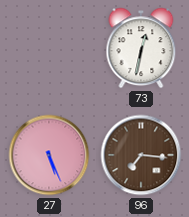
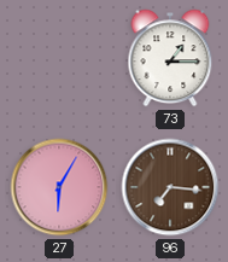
73: 12:32 -> 1:15 (170, 58)
27: 5:26 -> 6:05 (59, 187)
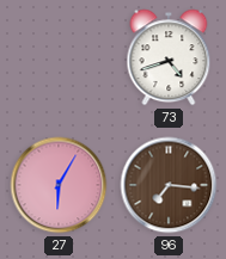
73: 1:15 -> 4:42 (169, 57)
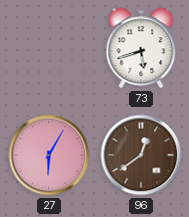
73: 4:42 -> 5:42 (141, 48)
96: 7:16 -> 12:39 (141, 155)
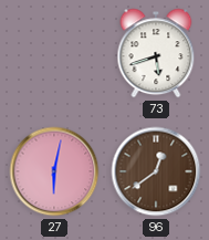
27: 6:05 -> 6:02 (54, 171)
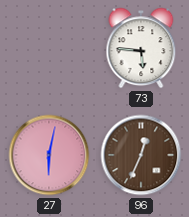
73: 5:42 -> 5:46 (141, 48)
96: 12:39 -> 12:34 (141, 155)
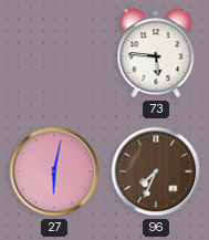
96: 12:34 -> 7:34 (156, 171)
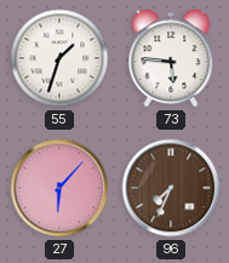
55: none -> 1:33 (59, 58)
27: 6:02 -> 6:07 (59, 188)
